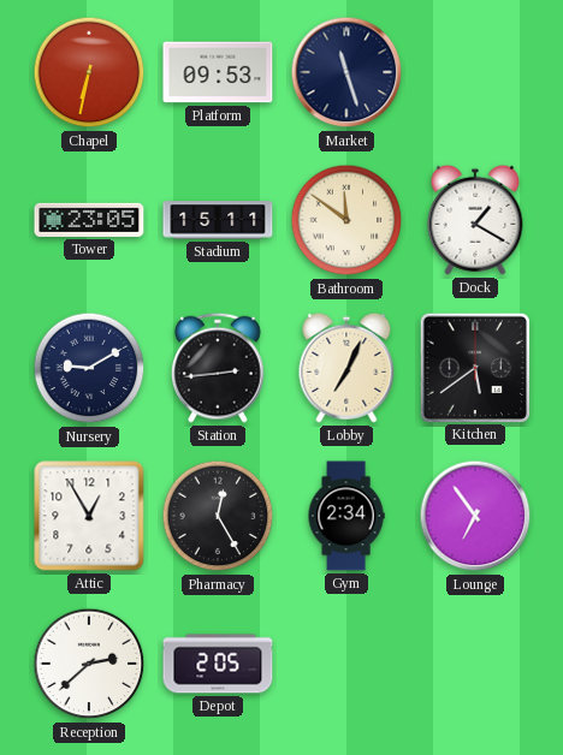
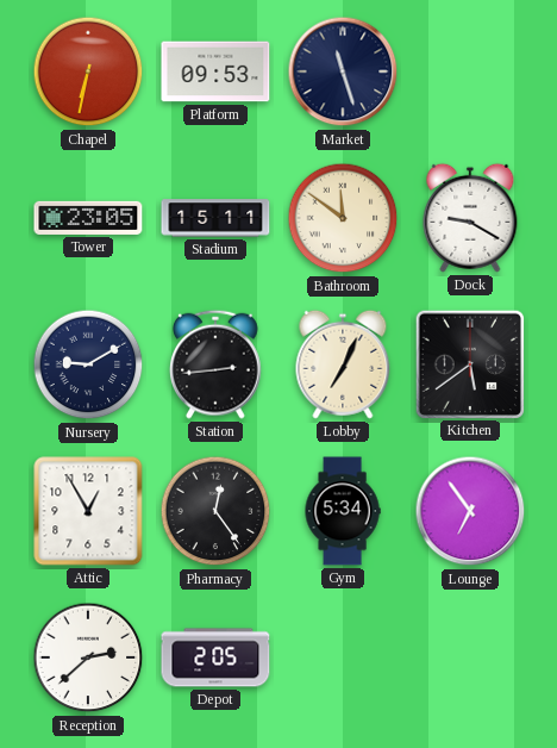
Dock: 1:20 -> 9:20 (470, 218)
Pharmacy: 12:25 -> 12:24 (215, 511)
Gym: 2:34 -> 5:34 (343, 511)
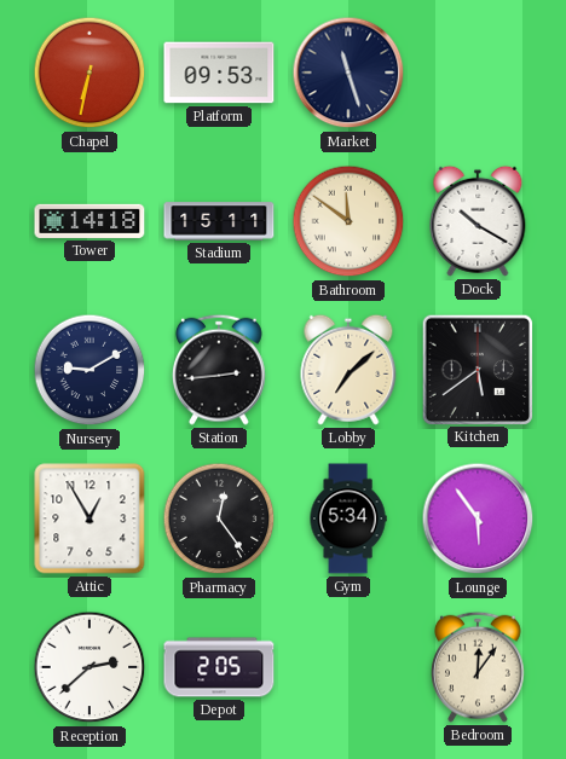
Tower: 23:05 -> 14:18 (89, 221)
Dock: 9:20 -> 10:20 (478, 221)
Lobby: 7:04 -> 7:08 (348, 370)
Lounge: 6:54 -> 5:54 (478, 518)
Bedroom: none -> 12:06 (479, 667)
